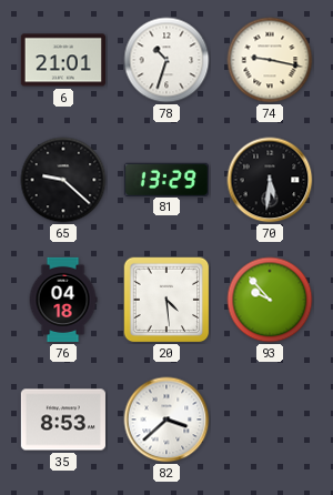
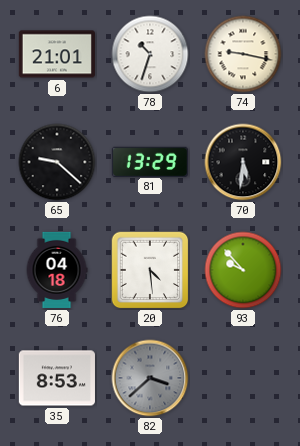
82 dial: white -> grey (150, 378)
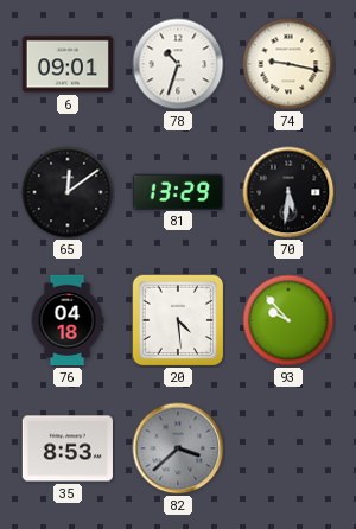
6: 21:01 -> 09:01 (68, 64)
65: 9:22 -> 12:09 (68, 192)
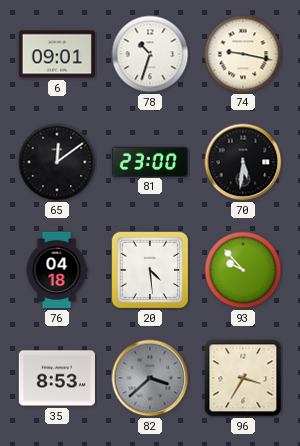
81: 13:29 -> 23:00 (150, 161)
96: none -> 3:35 (243, 378)
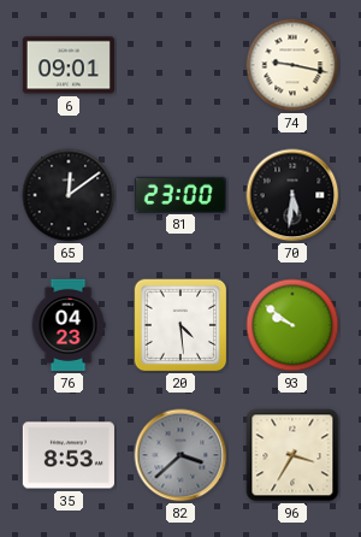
78: 10:33 -> none (150, 54)
76: 04:18 -> 04:23 (69, 325)
93: 9:53 -> 9:51 (292, 325)
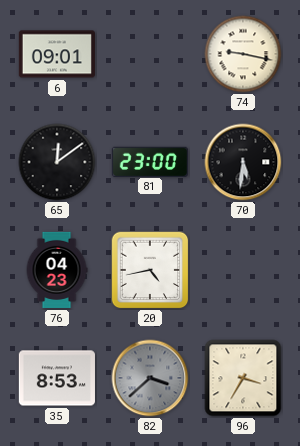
20: 4:29 -> 4:43 (150, 270)
93: 9:51 -> none (292, 325)
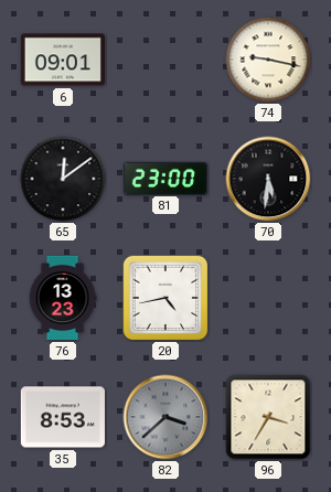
76: 04:23 -> 13:23 (63, 298)
